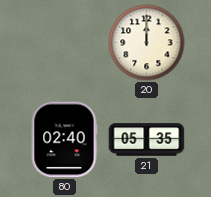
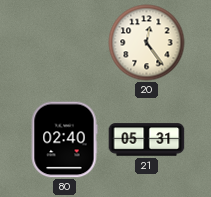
20: 12:00 -> 12:24 (147, 43)
21: 05:35 -> 05:31 (147, 140)
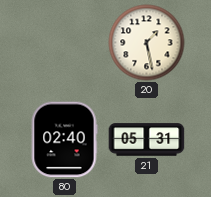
20: 12:24 -> 1:28 (147, 43)
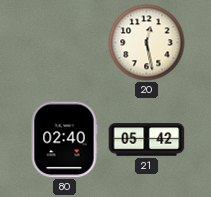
20: 1:28 -> 12:28 (147, 43)
21: 05:31 -> 05:42 (147, 140)
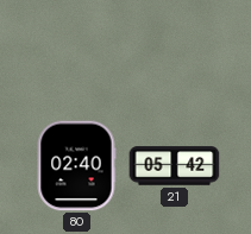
20: 12:28 -> none (147, 43)
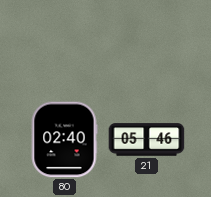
21: 05:42 -> 05:46 (147, 140)
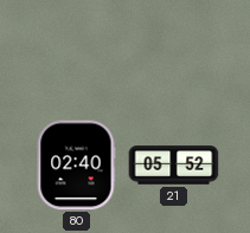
21: 05:46 -> 05:52 (174, 166)
